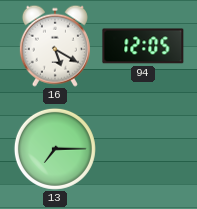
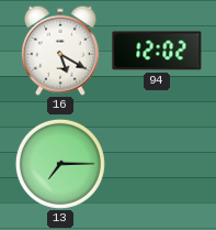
94: 12:05 -> 12:02 (157, 51)
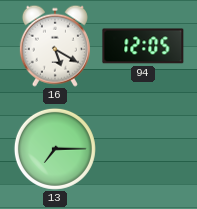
94: 12:02 -> 12:05 (143, 46)
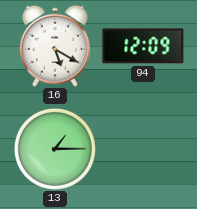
94: 12:05 -> 12:09 (143, 46)
13: 7:15 -> 1:15 (55, 149)
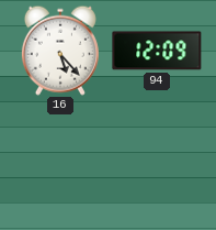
16: 5:20 -> 5:23 (60, 51)
13: 1:15 -> none (55, 149)
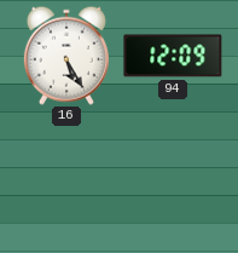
16: 5:23 -> 5:25 (66, 56)
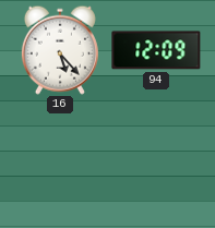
16: 5:25 -> 5:23 (60, 50)
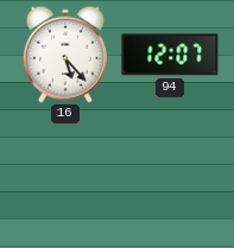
94: 12:09 -> 12:07 (170, 55)
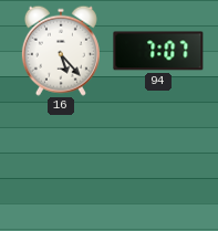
94: 12:07 -> 7:07 (158, 51)
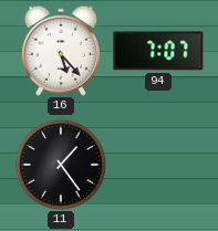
11: none -> 1:24 (61, 165)
